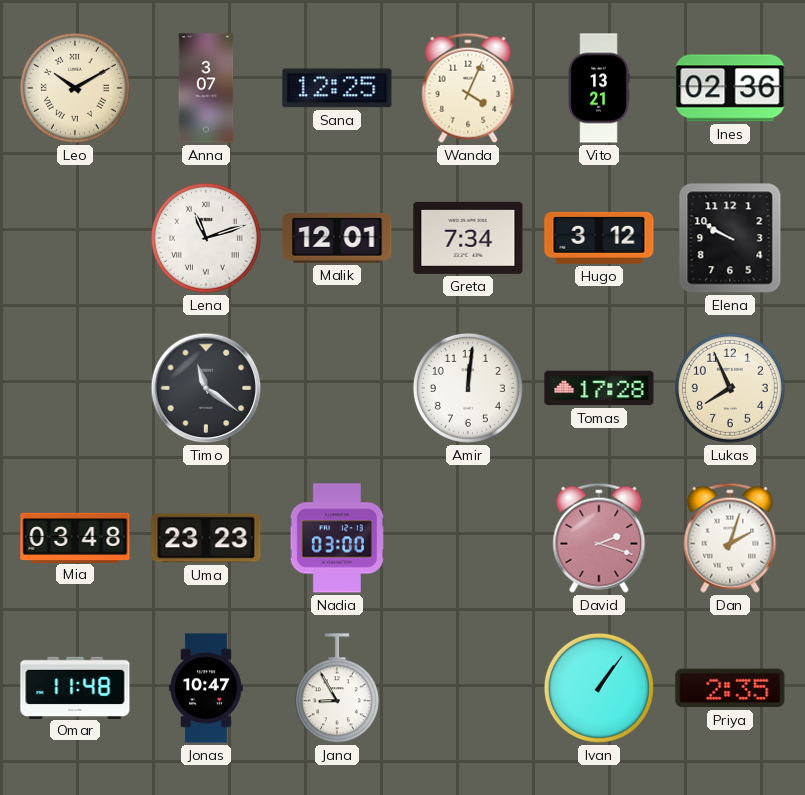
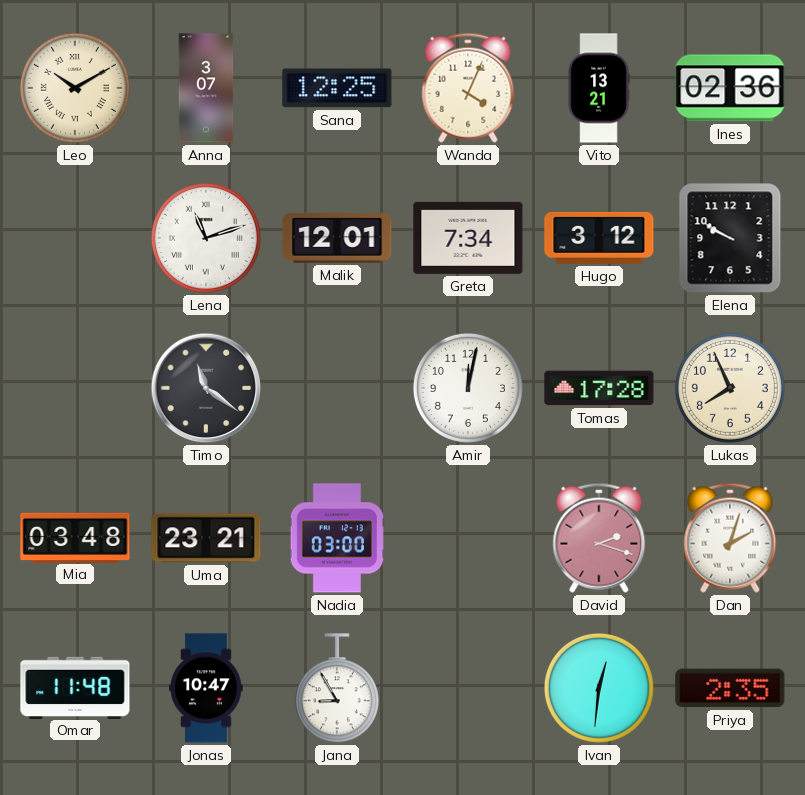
Amir: 12:01 -> 12:02 (468, 388)
Uma: 23:23 -> 23:21 (206, 538)
Ivan: 1:06 -> 12:31 (599, 688)
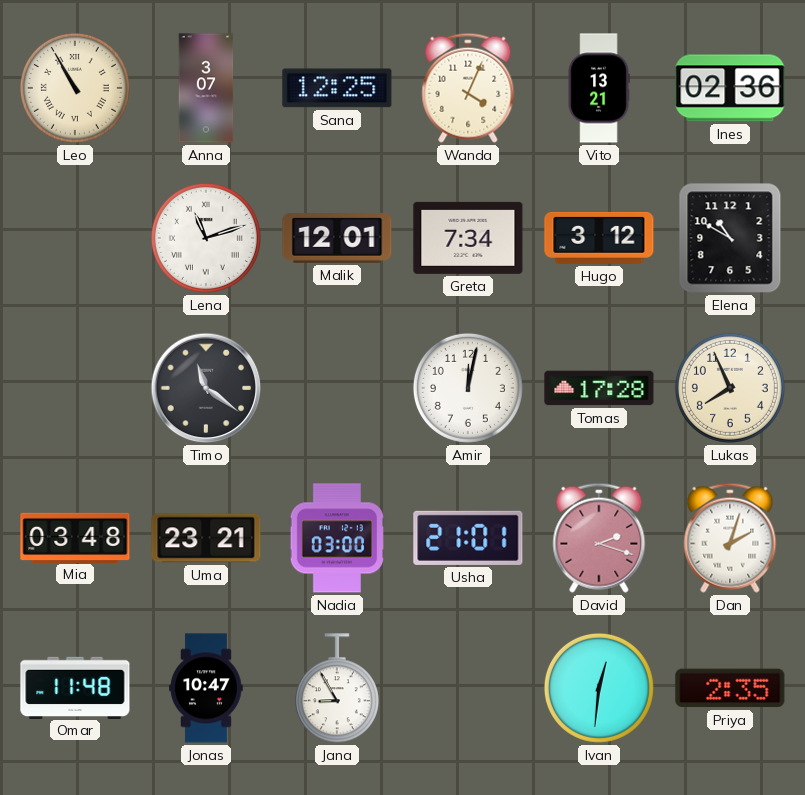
Leo: 10:10 -> 10:55 (75, 88)
Elena: 9:50 -> 10:50 (730, 238)
Usha: none -> 21:01 (468, 538)
